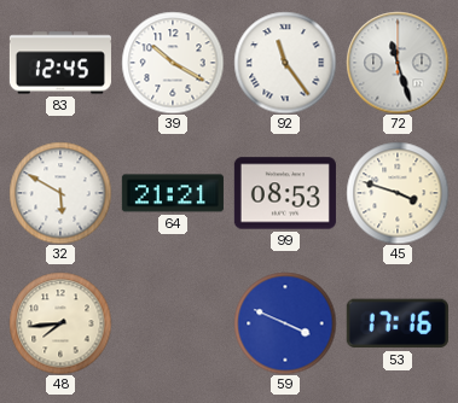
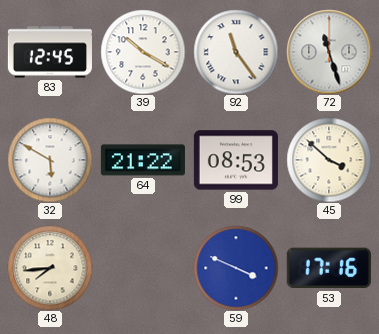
64: 21:21 -> 21:22 (143, 160)
45: 3:48 -> 3:52 (329, 160)
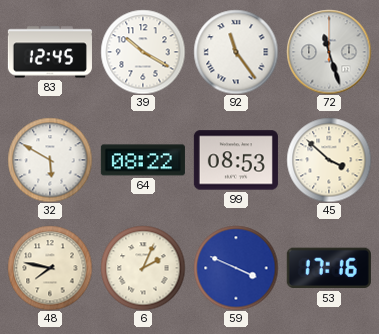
64: 21:22 -> 08:22 (143, 160)
48: 7:44 -> 7:47 (50, 268)
6: none -> 2:04 (143, 268)
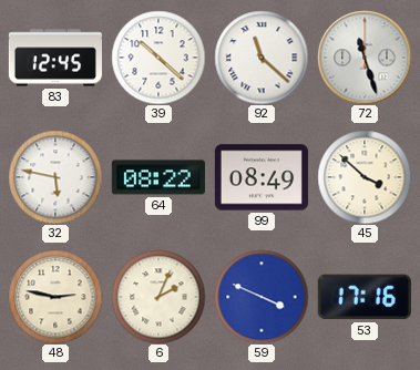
39: 10:20 -> 10:22 (158, 58)
92: 11:24 -> 11:22 (262, 58)
32: 5:50 -> 5:47 (55, 177)
99: 08:53 -> 08:49 (262, 177)
48: 7:47 -> 2:47 (55, 297)
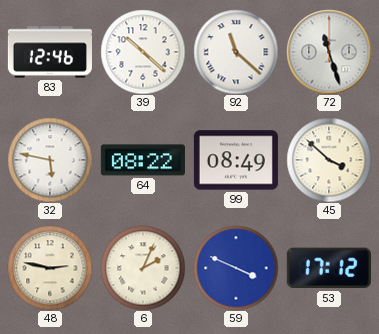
83: 12:45 -> 12:46 (50, 52)
53: 17:16 -> 17:12 (329, 268)
